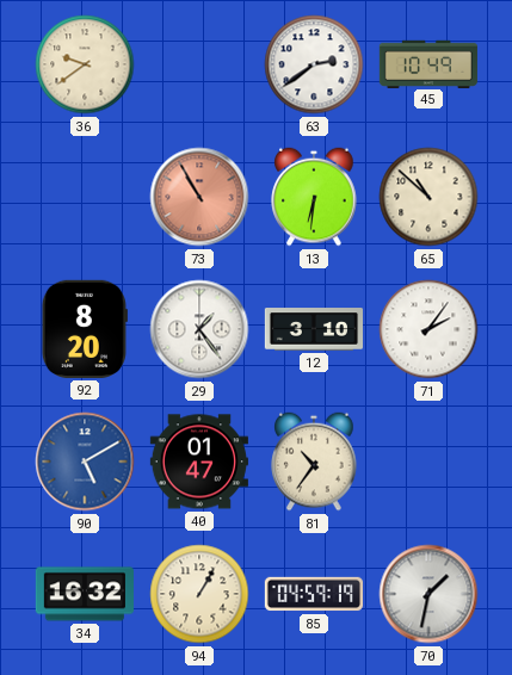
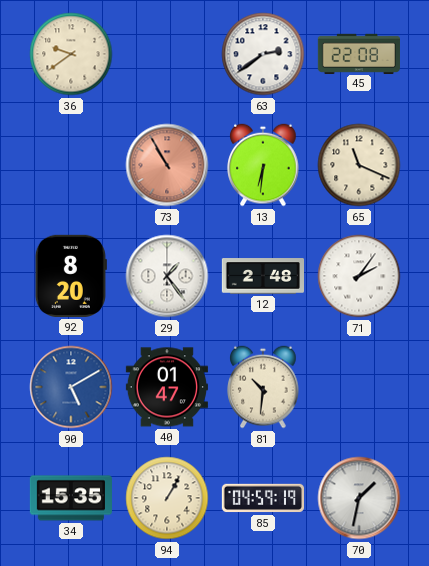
45: 10:49 -> 22:08 (358, 53)
65: 10:52 -> 11:19 (359, 165)
12: 3:10 -> 2:48 (262, 276)
81: 10:36 -> 10:31 (263, 387)
34: 16:32 -> 15:35 (71, 498)
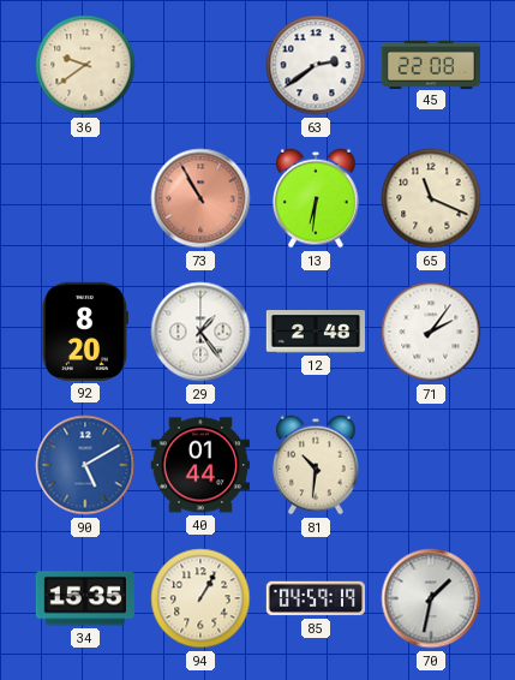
40: 01:47 -> 01:44 (200, 465)
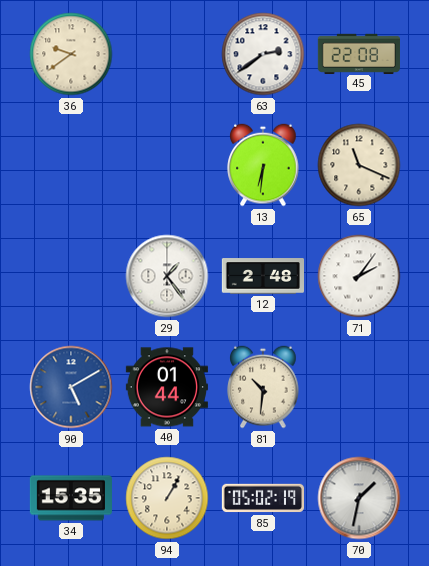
73: 10:55 -> none (200, 198)
92: 8:20 -> none (85, 332)
85: 04:59 -> 05:02 (262, 498)
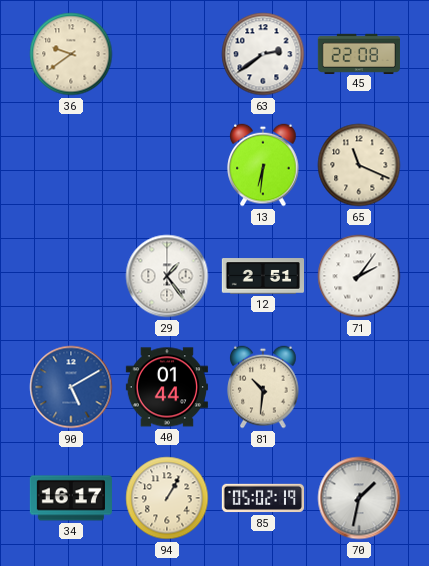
12: 2:48 -> 2:51 (262, 276)
34: 15:35 -> 16:17 (71, 498)
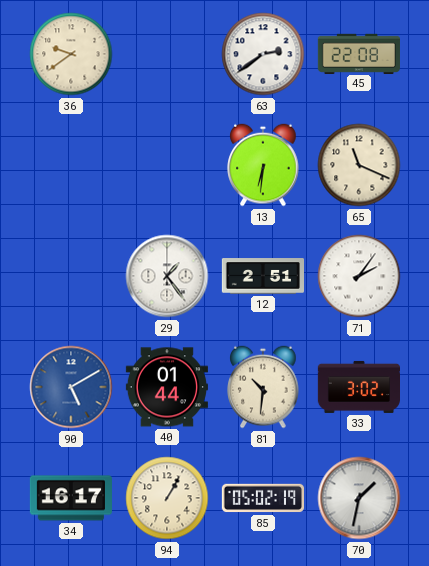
33: none -> 3:02 (358, 387)
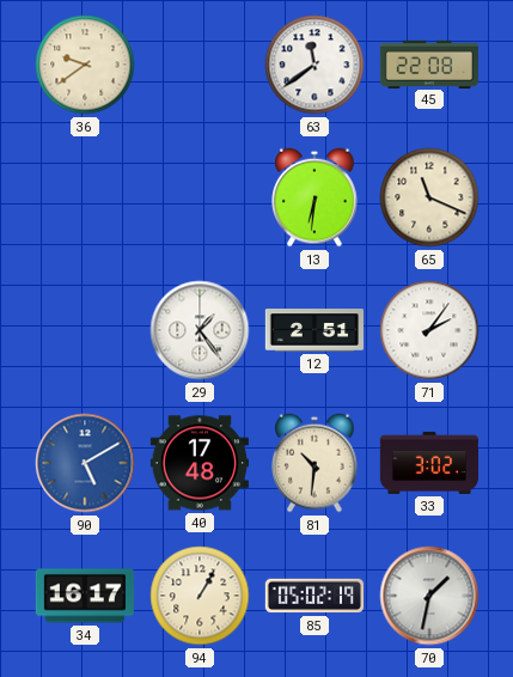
63: 2:39 -> 11:39 (314, 65)
40: 01:44 -> 17:48 (200, 463)
